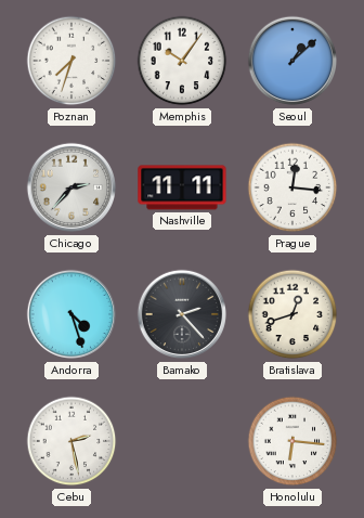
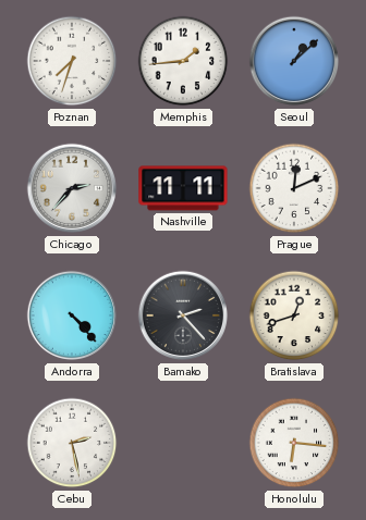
Memphis: 10:06 -> 1:44 (183, 61)
Prague: 12:16 -> 12:11 (294, 188)
Andorra: 4:27 -> 4:23 (72, 315)
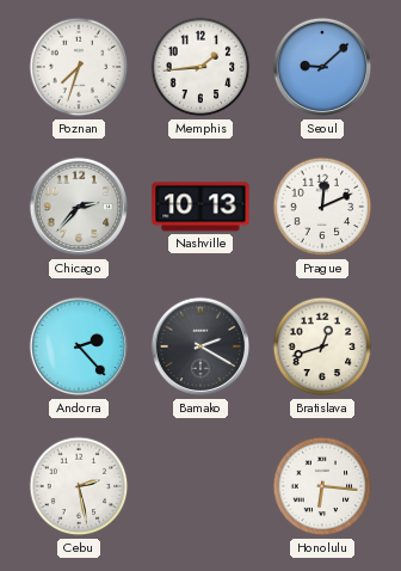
Seoul: 1:08 -> 9:08 (322, 67)
Nashville: 11:11 -> 10:13 (200, 207)
Andorra: 4:23 -> 2:23 (79, 346)
Bamako: 2:23 -> 2:20 (200, 346)
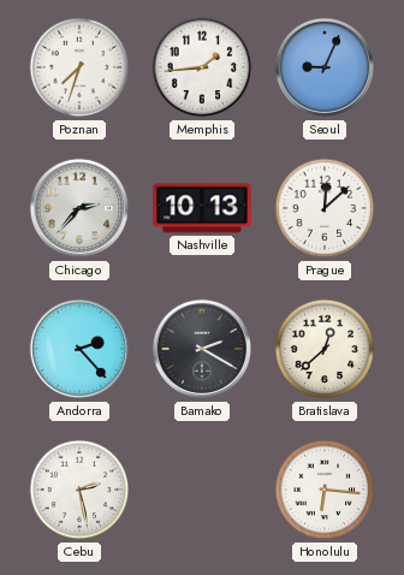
Seoul: 9:08 -> 9:04 (325, 67)
Prague: 12:11 -> 12:08 (325, 208)
Bratislava: 12:42 -> 12:38 (325, 349)
